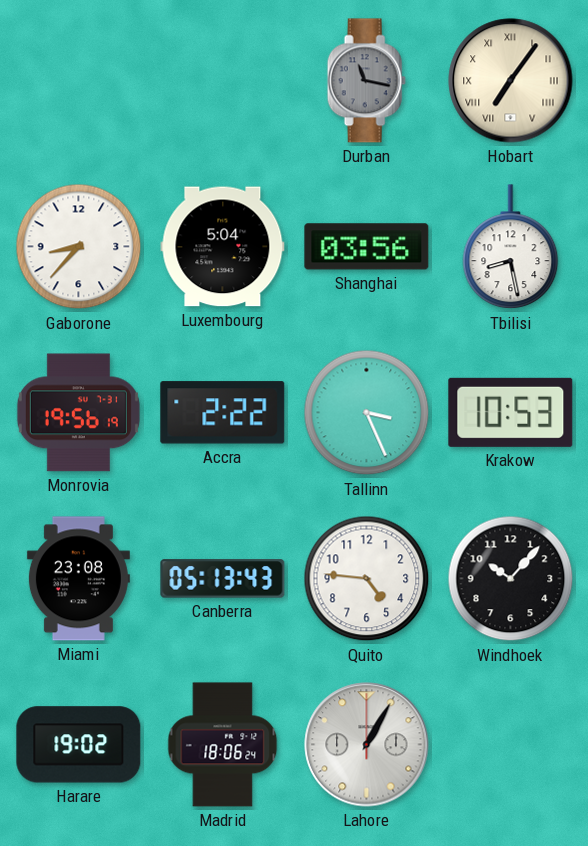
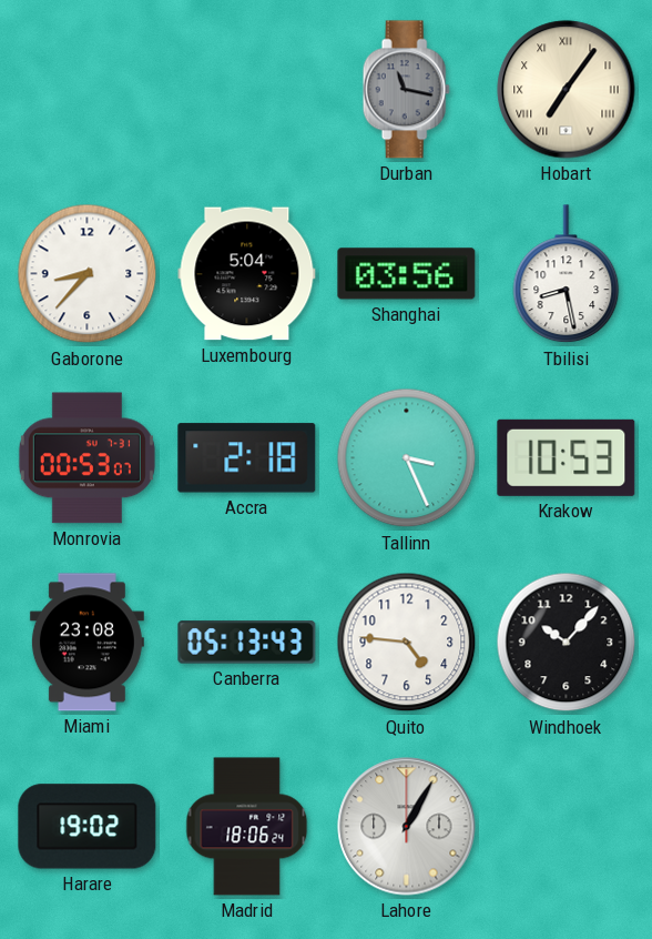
Monrovia: 19:56 -> 00:53 (86, 458)
Accra: 2:22 -> 2:18 (247, 458)
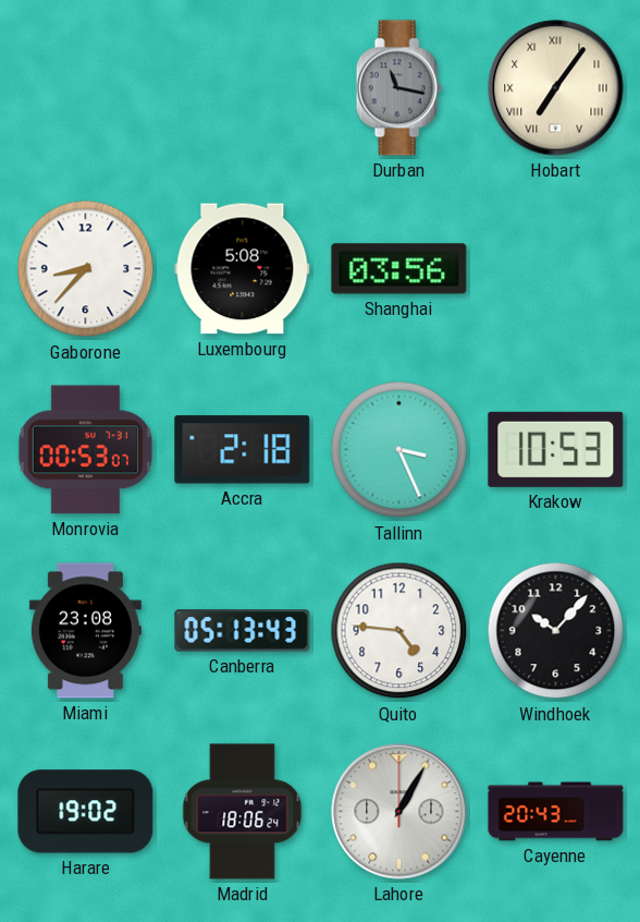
Luxembourg: 5:04 -> 5:08 (243, 269)
Tbilisi: 8:28 -> none (567, 274)
Cayenne: none -> 20:43 (556, 812)
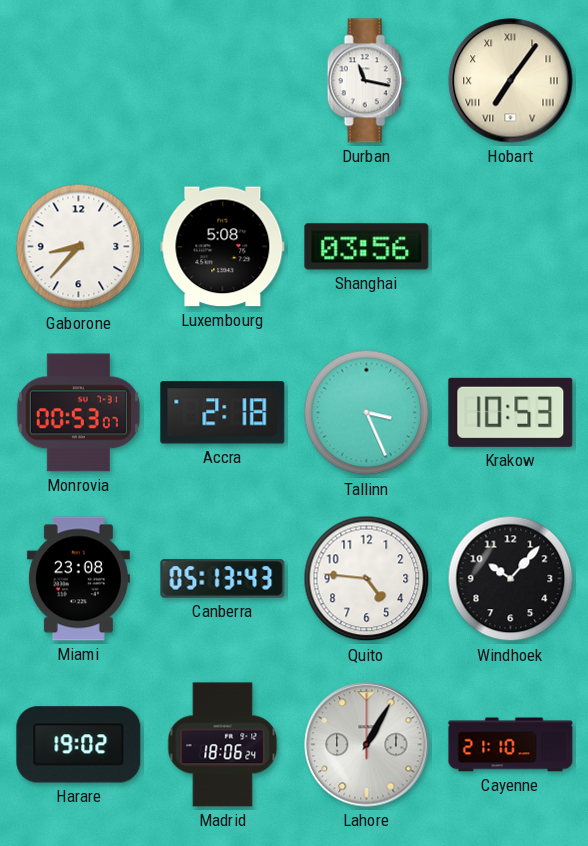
Durban dial: grey -> white (366, 81)
Cayenne: 20:43 -> 21:10 (511, 745)
